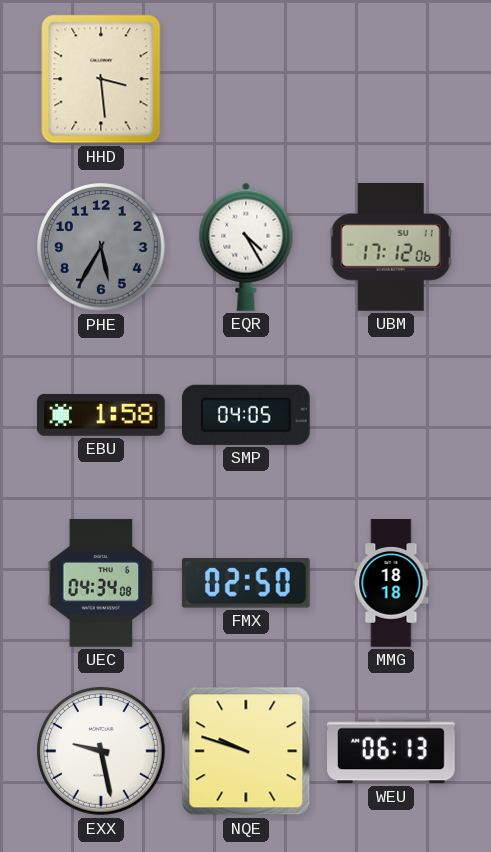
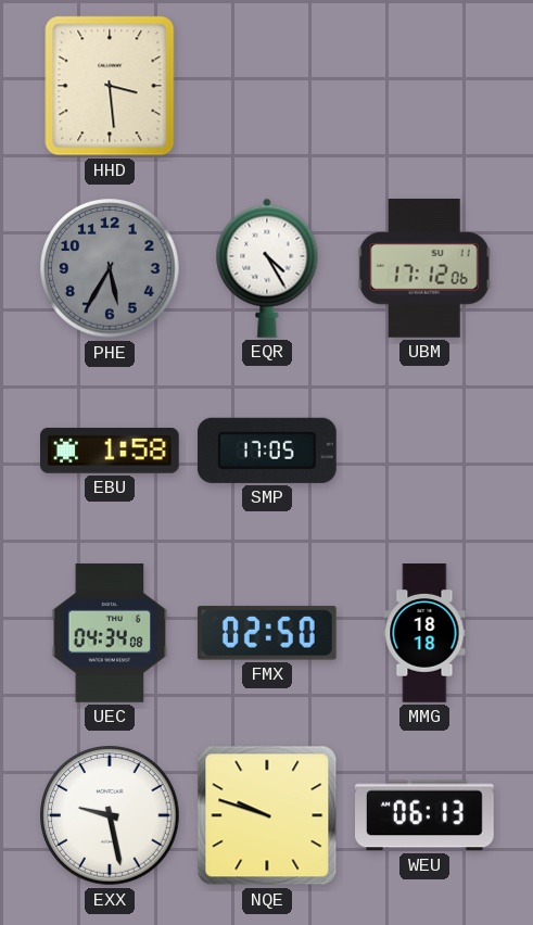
SMP: 04:05 -> 17:05 (267, 451)
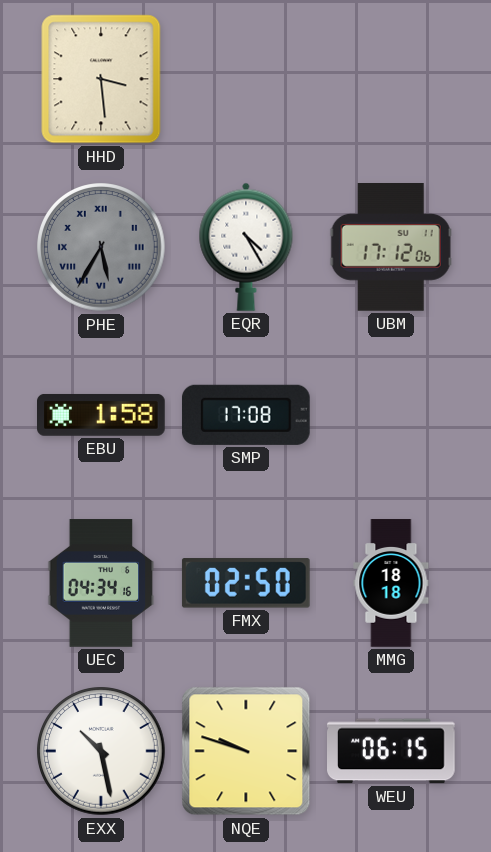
PHE numerals: Arabic -> Roman (101, 247)
SMP: 17:05 -> 17:08 (246, 415)
UEC: 04:34:08 -> 04:34:16 (101, 583)
EXX: 9:28 -> 10:28 (101, 751)
WEU: 06:13 -> 06:15 (392, 751)
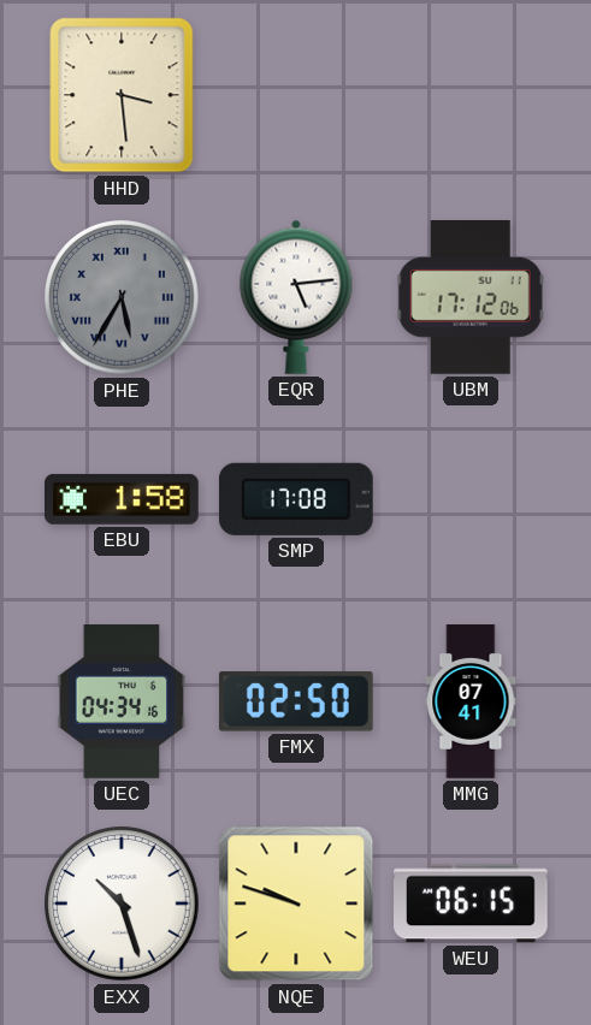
EQR: 4:25 -> 5:14 (296, 297)
MMG: 18:18 -> 07:41 (471, 701)
EXX: 10:28 -> 10:27 (122, 903)
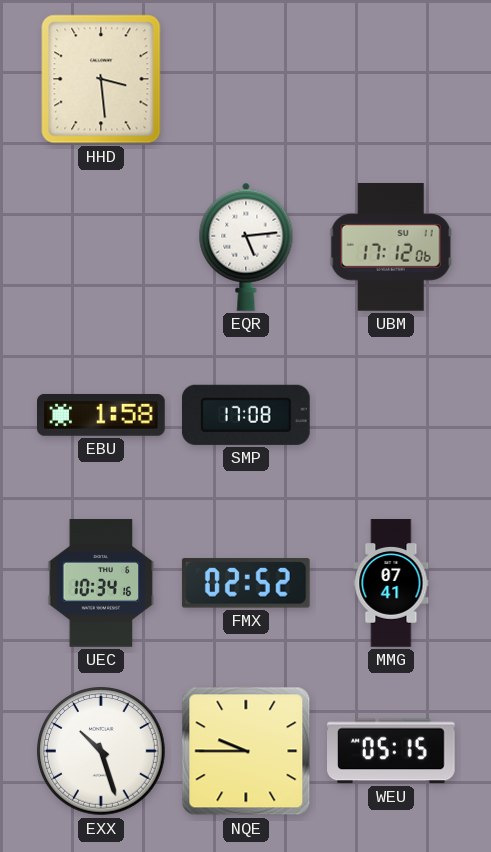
PHE: 5:35 -> none (122, 297)
UEC: 04:34 -> 10:34 (101, 583)
FMX: 02:50 -> 02:52 (246, 583)
NQE: 9:48 -> 9:45 (246, 751)
WEU: 06:15 -> 05:15 (392, 751)
